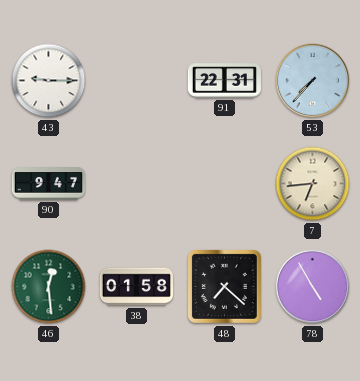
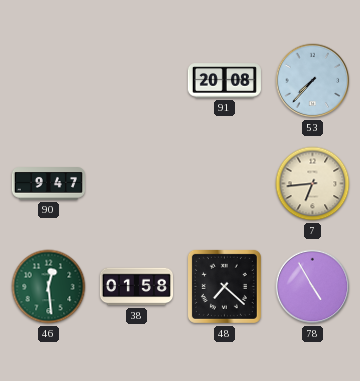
43: 9:15 -> none (49, 81)
91: 22:31 -> 20:08 (224, 81)
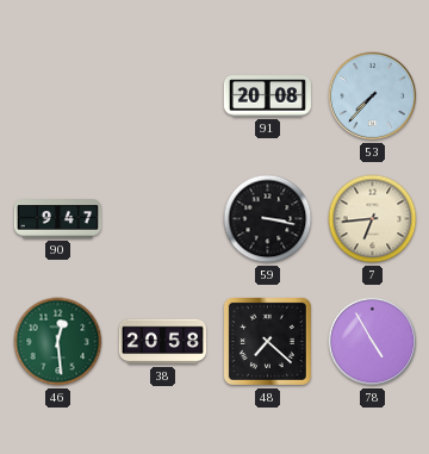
59: none -> 3:17 (268, 219)
38: 01:58 -> 20:58 (162, 342)
